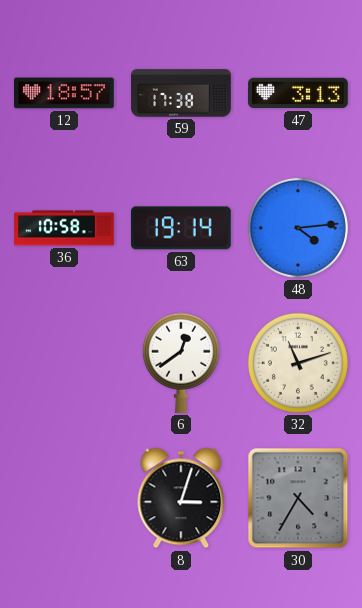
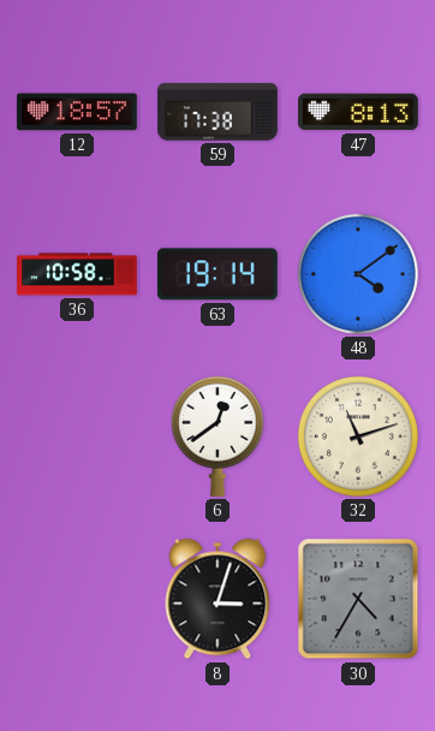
47: 3:13 -> 8:13 (359, 112)
48: 4:14 -> 4:09 (358, 274)
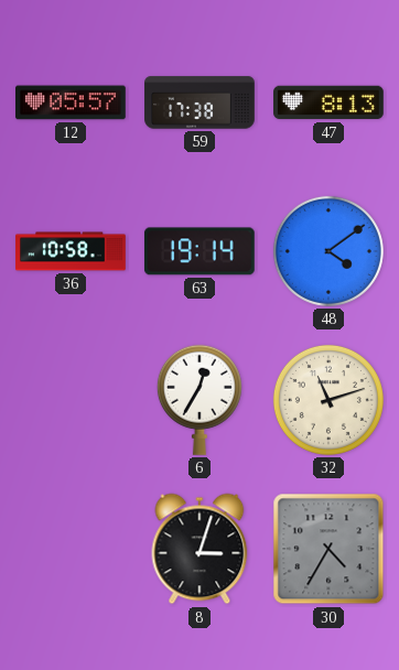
12: 18:57 -> 05:57 (72, 102)
6: 12:39 -> 12:35 (199, 400)
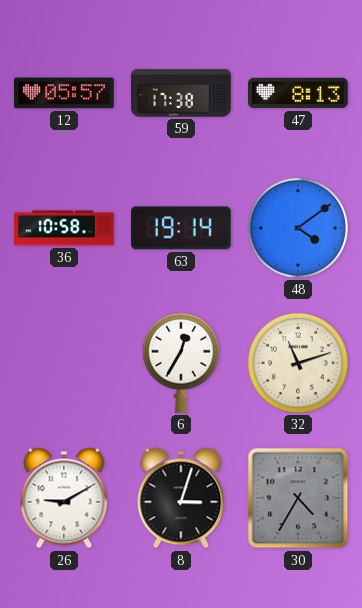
26: none -> 9:10 (64, 498)
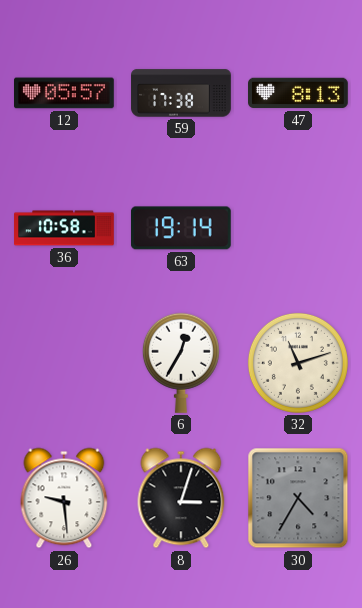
48: 4:09 -> none (298, 228)
26: 9:10 -> 9:29 (64, 498)
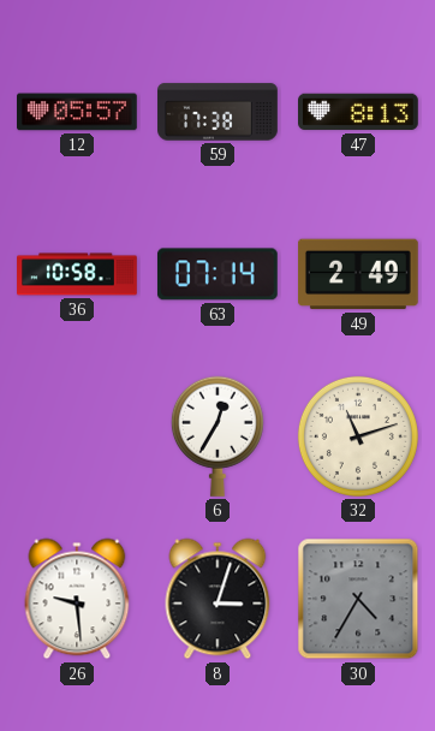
63: 19:14 -> 07:14 (218, 274)
49: none -> 2:49 (359, 274)
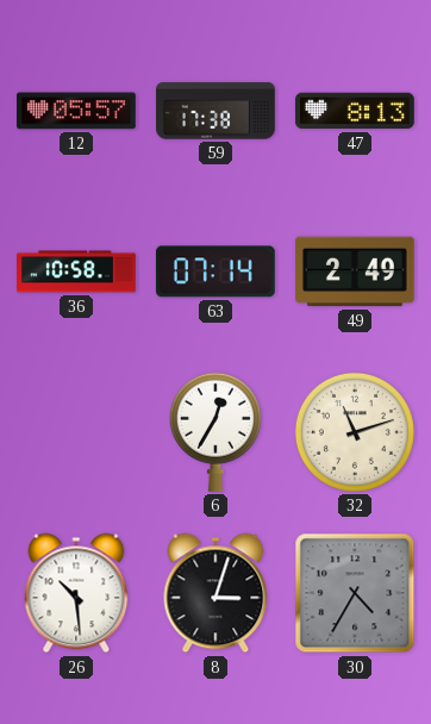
26: 9:29 -> 10:29 (76, 593)
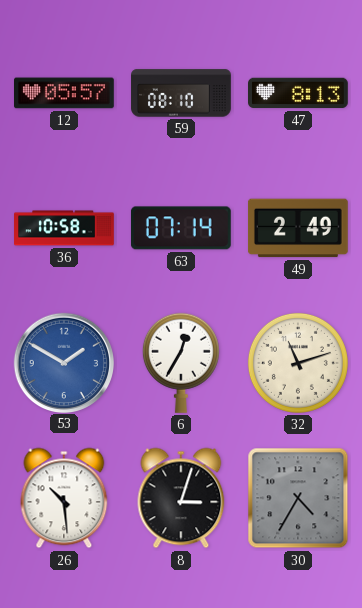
59: 17:38 -> 08:10 (181, 93)
53: none -> 1:50 (63, 362)
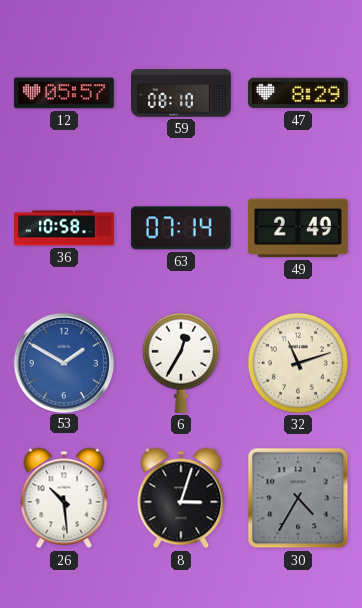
47: 8:13 -> 8:29 (299, 93)
